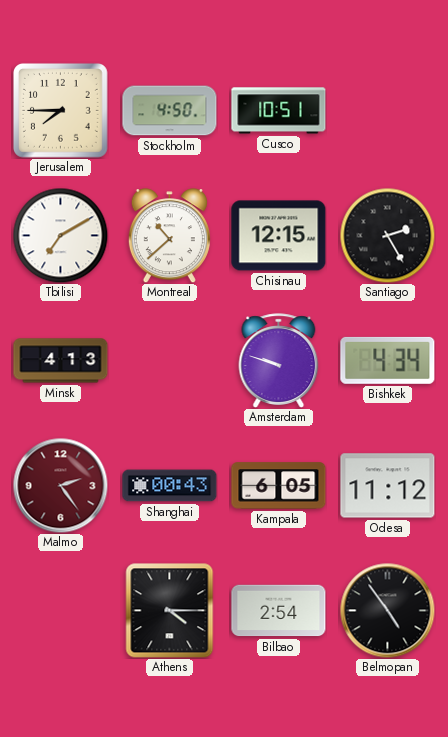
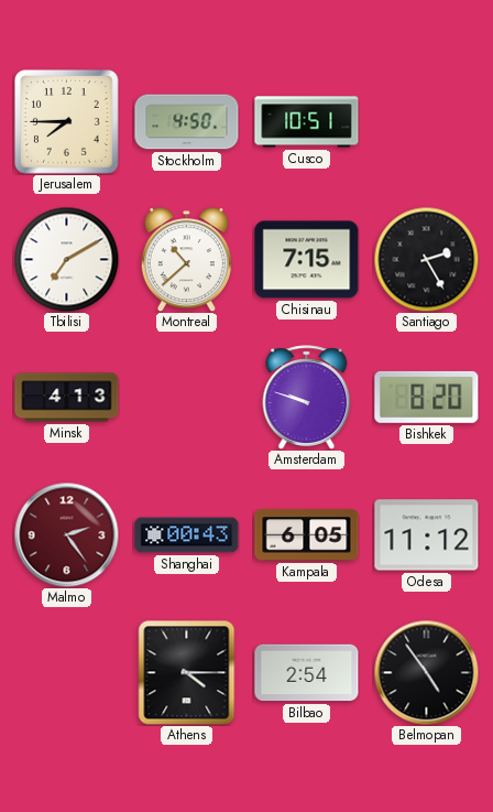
Chisinau: 12:15 -> 7:15 (307, 260)
Bishkek: 4:34 -> 8:20 (427, 397)
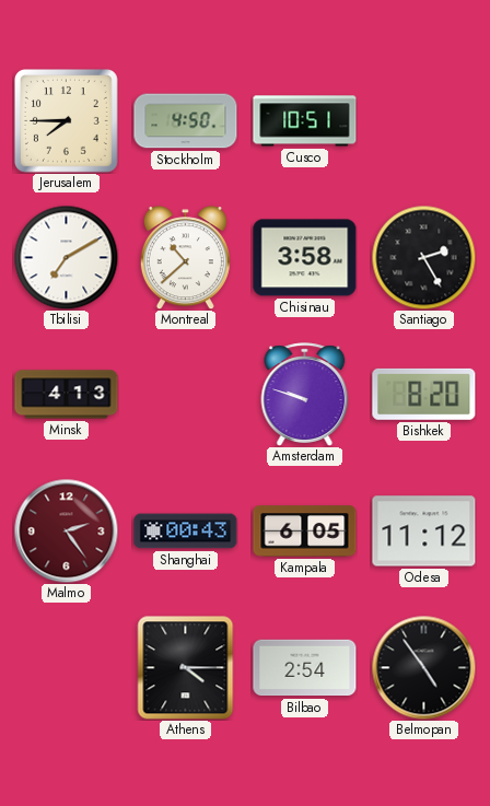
Chisinau: 7:15 -> 3:58 (305, 258)
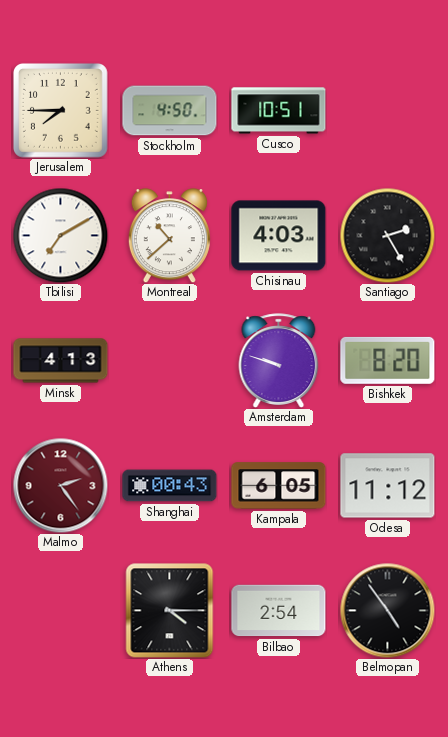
Chisinau: 3:58 -> 4:03 (279, 236)
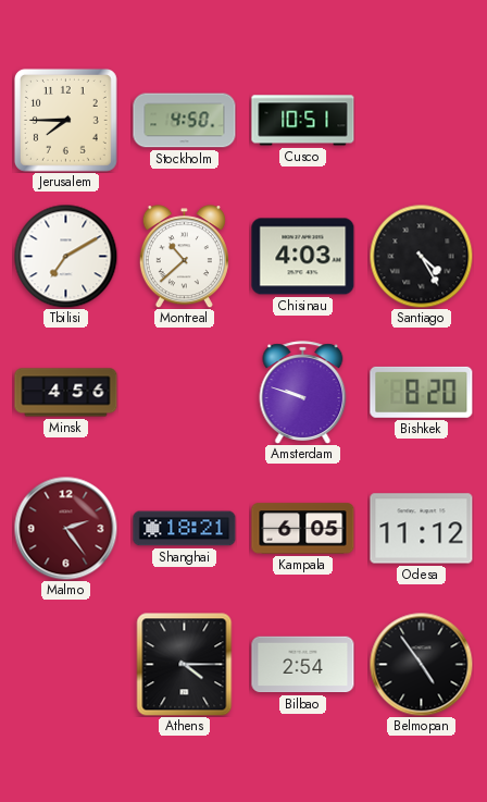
Santiago: 2:25 -> 4:25 (421, 256)
Minsk: 4:13 -> 4:56 (66, 393)
Shanghai: 00:43 -> 18:21 (185, 529)
